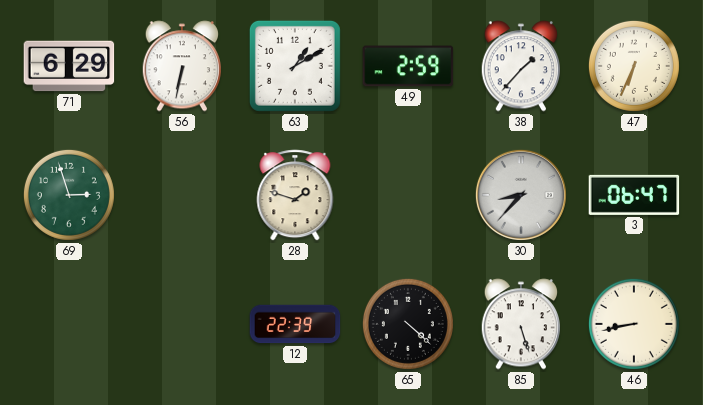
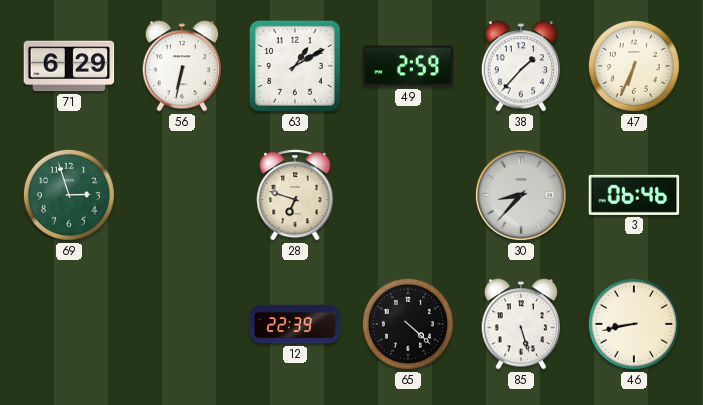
28: 1:48 -> 6:48 (295, 195)
3: 06:47 -> 06:46 (634, 195)
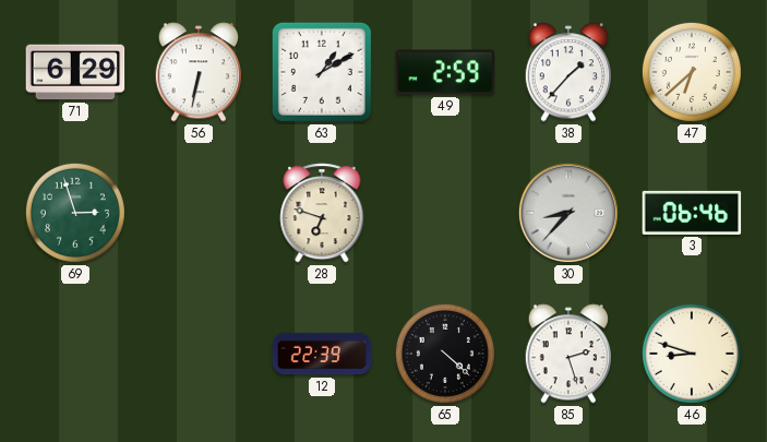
47: 6:34 -> 6:38 (692, 72)
85: 5:27 -> 2:27 (567, 354)
46: 8:43 -> 8:48 (692, 354)
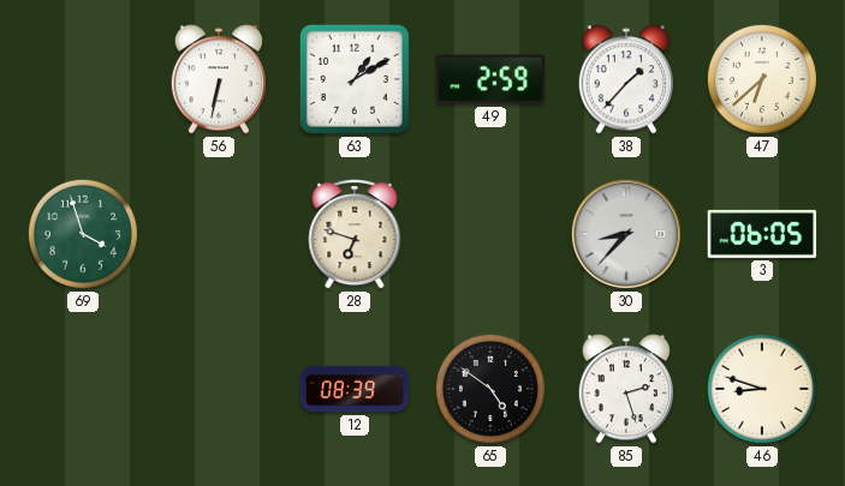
71: 6:29 -> none (75, 72)
69: 2:57 -> 3:57 (83, 234)
3: 06:46 -> 06:05 (762, 234)
12: 22:39 -> 08:39 (355, 389)
65: 4:22 -> 4:51 (490, 389)
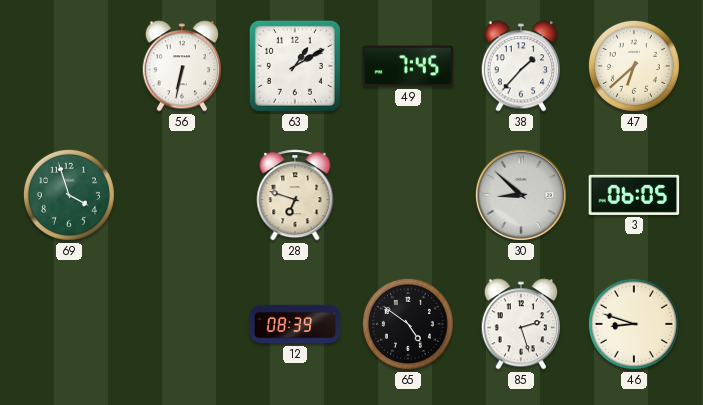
49: 2:59 -> 7:45 (408, 66)
30: 8:37 -> 8:52 (521, 195)
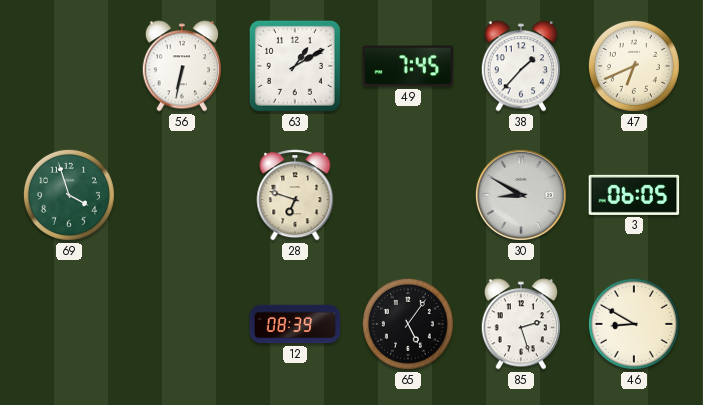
47: 6:38 -> 6:41 (634, 66)
30: 8:52 -> 8:50 (521, 195)
65: 4:51 -> 5:06 (408, 324)
46: 8:48 -> 8:50 (634, 324)
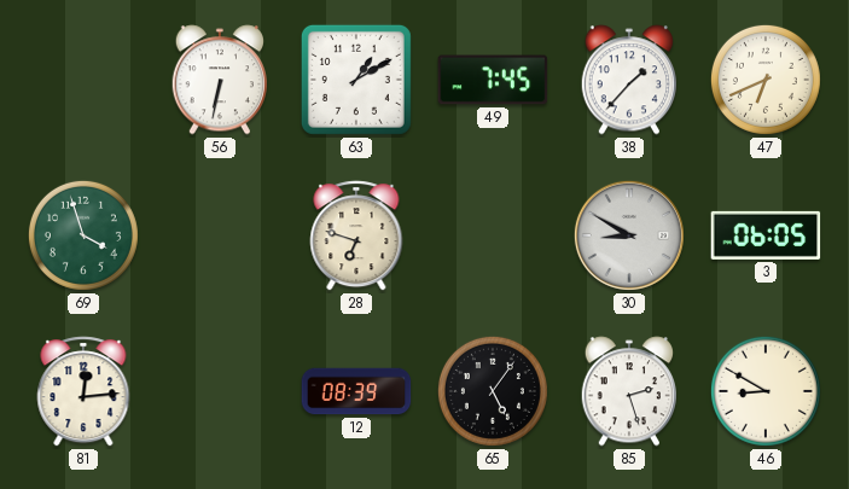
81: none -> 12:14 (83, 391)
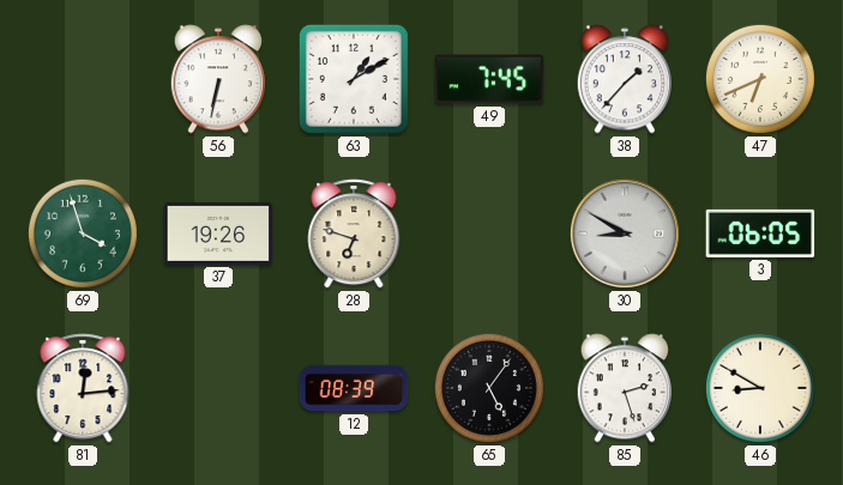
37: none -> 19:26 (218, 234)
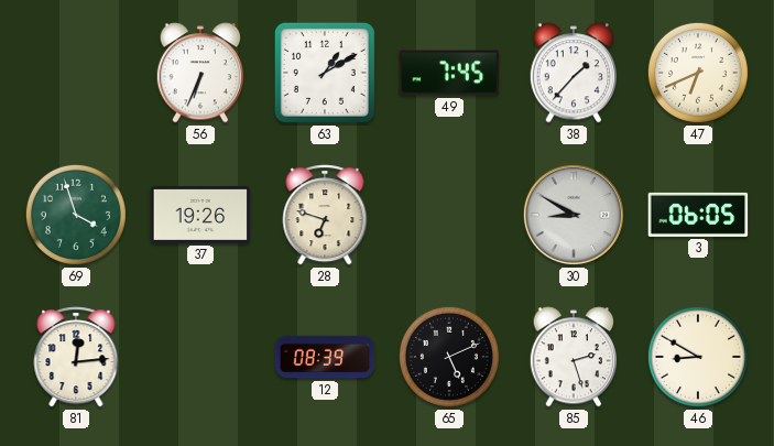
56: 6:32 -> 6:34 (199, 73)
65: 5:06 -> 5:11 (449, 357)
